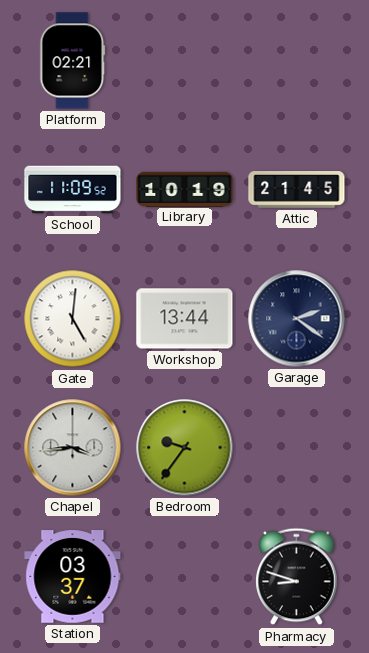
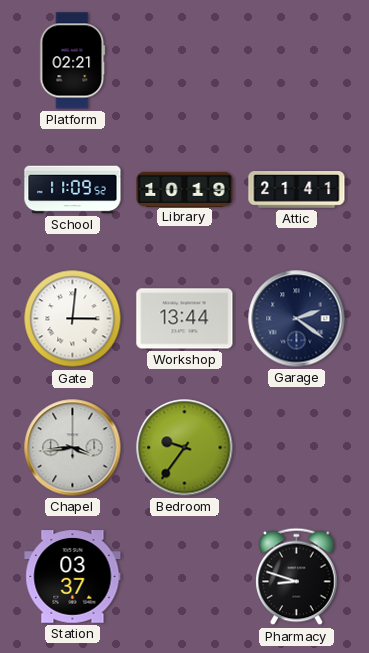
Attic: 21:45 -> 21:41 (297, 190)
Gate: 5:01 -> 3:01 (73, 319)
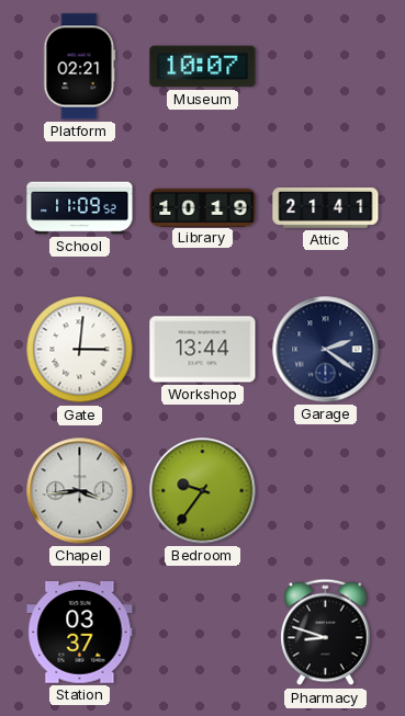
Museum: none -> 10:07 (203, 67)
